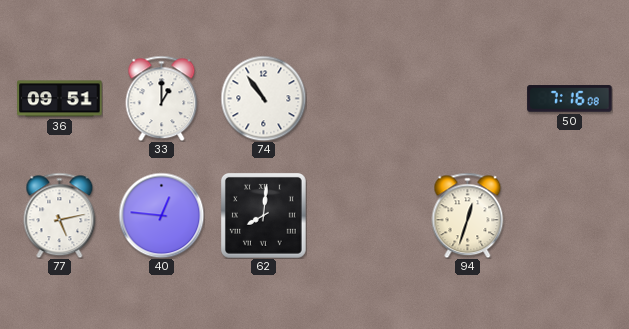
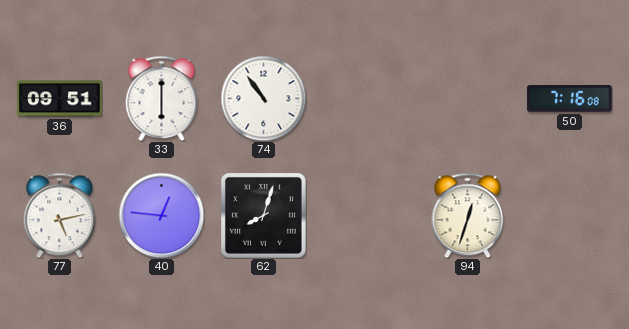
33: 1:00 -> 6:00 (162, 98)
62: 8:01 -> 8:03 (263, 215)
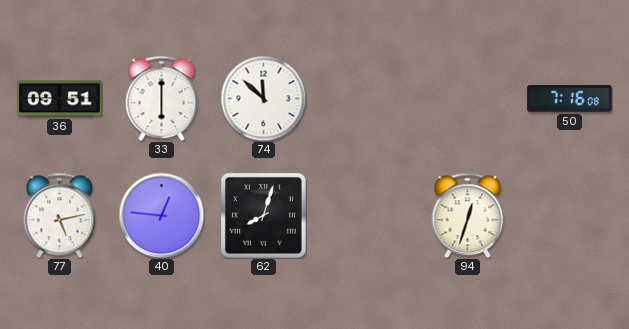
74: 10:54 -> 11:52 (263, 98)
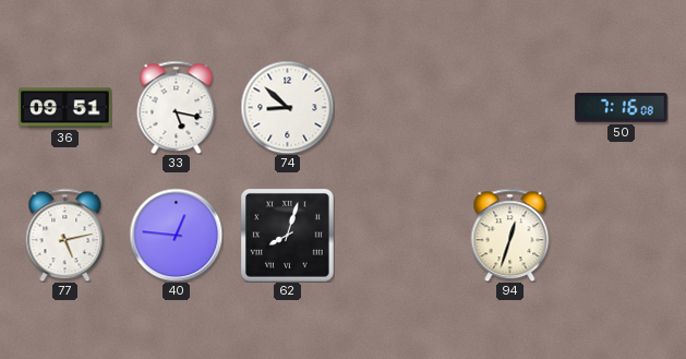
33: 6:00 -> 5:17 (177, 107)
74: 11:52 -> 8:52 (287, 107)
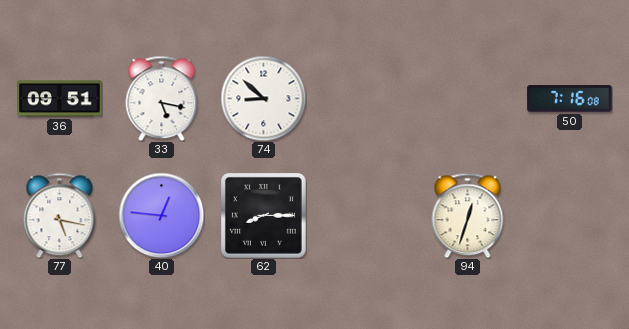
77: 5:13 -> 5:17 (60, 215)
62: 8:03 -> 8:15 (263, 215)
